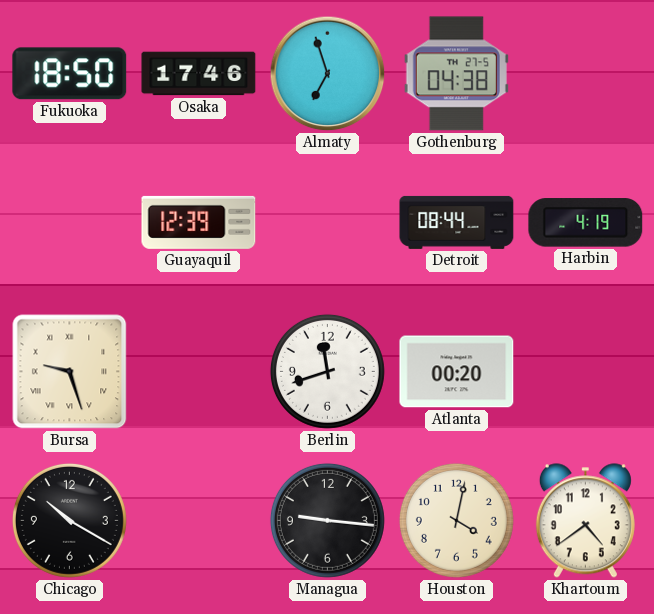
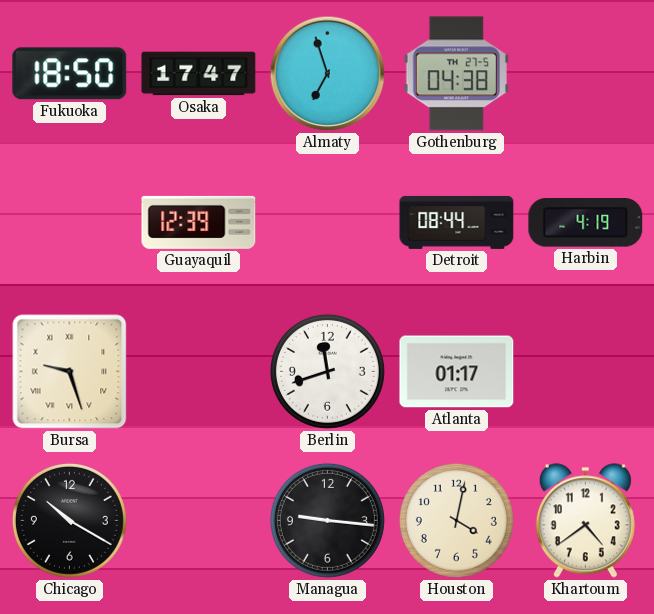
Osaka: 17:46 -> 17:47 (199, 74)
Atlanta: 00:20 -> 01:17 (457, 372)
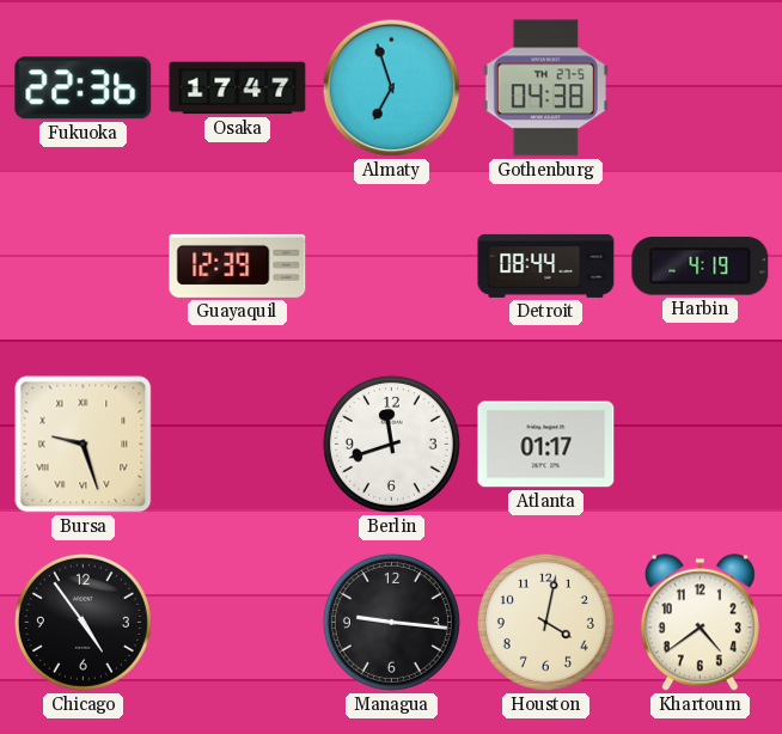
Fukuoka: 18:50 -> 22:36 (84, 88)
Chicago: 10:20 -> 4:54 (83, 622)
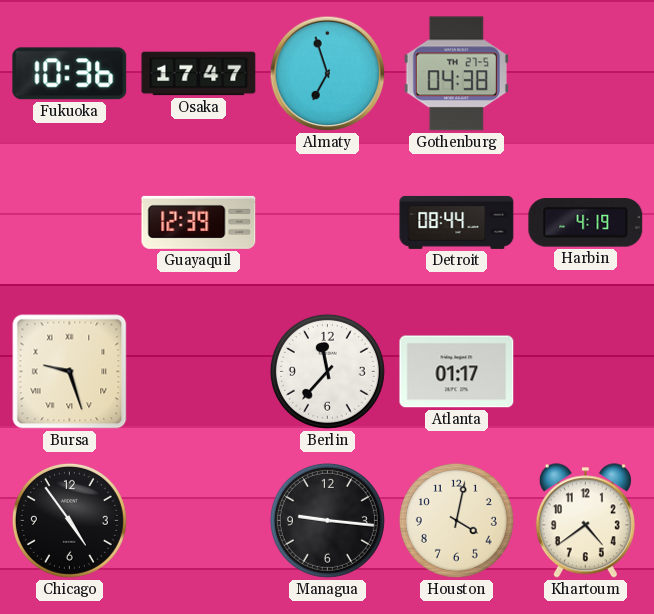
Fukuoka: 22:36 -> 10:36 (70, 74)
Berlin: 11:42 -> 11:37 (327, 371)
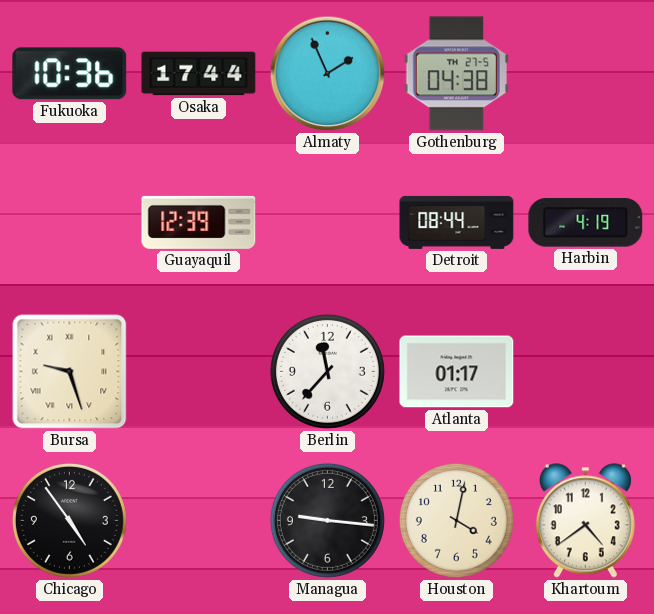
Osaka: 17:47 -> 17:44 (199, 74)
Almaty: 6:57 -> 1:56 (328, 74)
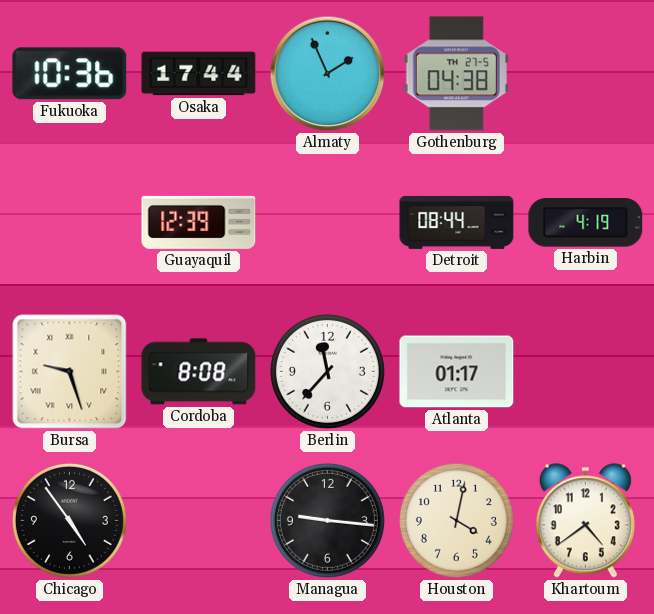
Cordoba: none -> 8:08 (199, 372)
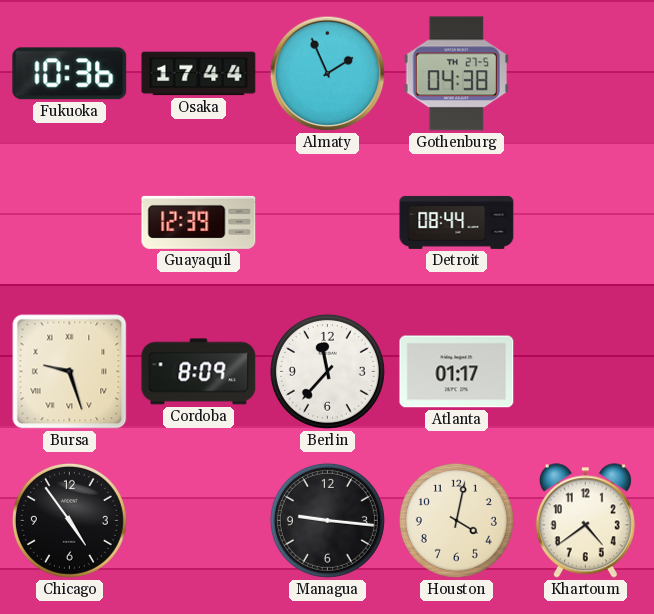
Harbin: 4:19 -> none (586, 223)
Cordoba: 8:08 -> 8:09 (199, 372)
